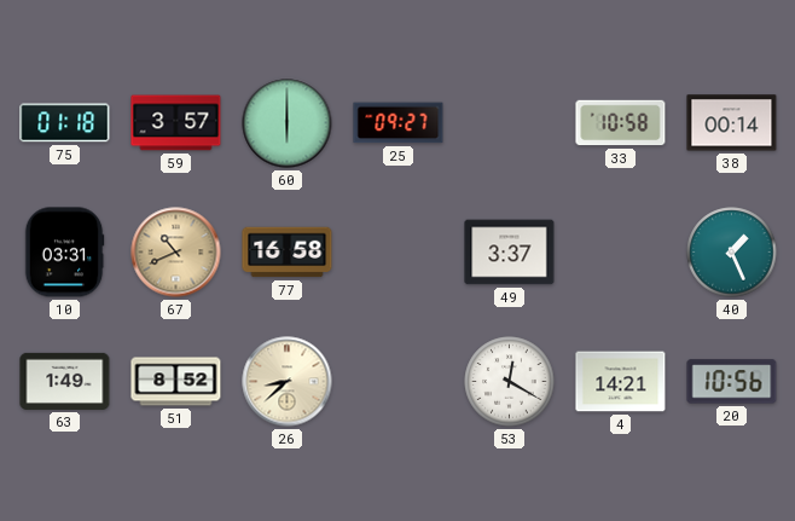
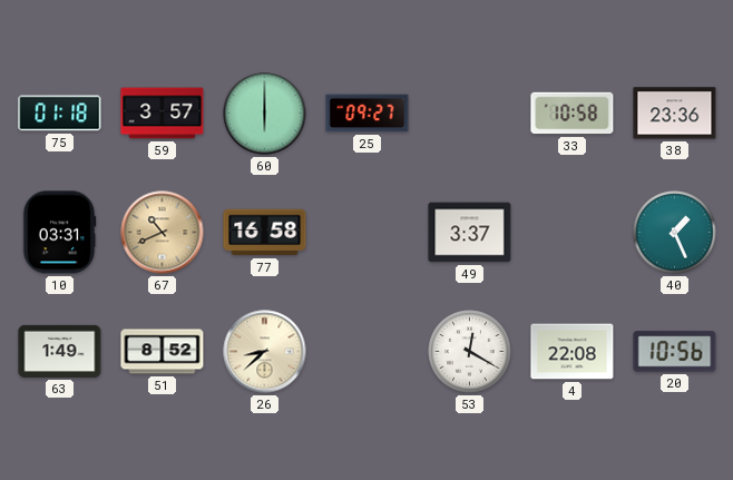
38: 00:14 -> 23:36 (675, 114)
4: 14:21 -> 22:08 (573, 352)
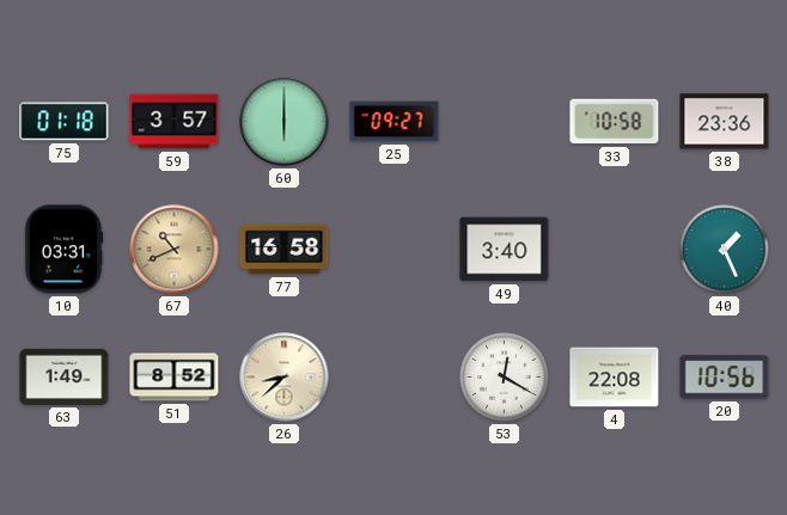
49: 3:37 -> 3:40 (505, 250)
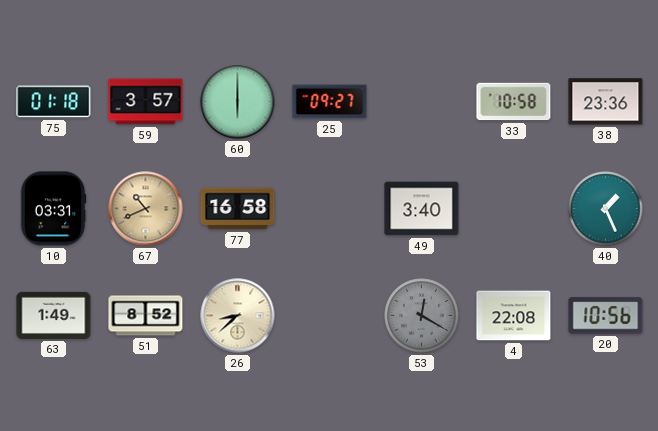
53 dial: white -> grey (422, 316)
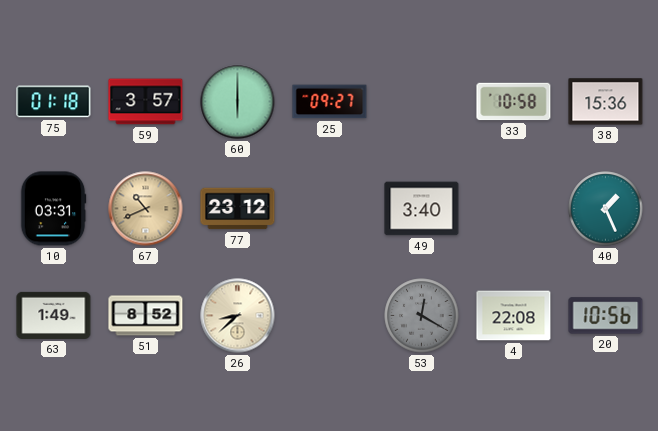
38: 23:36 -> 15:36 (606, 102)
77: 16:58 -> 23:12 (238, 209)
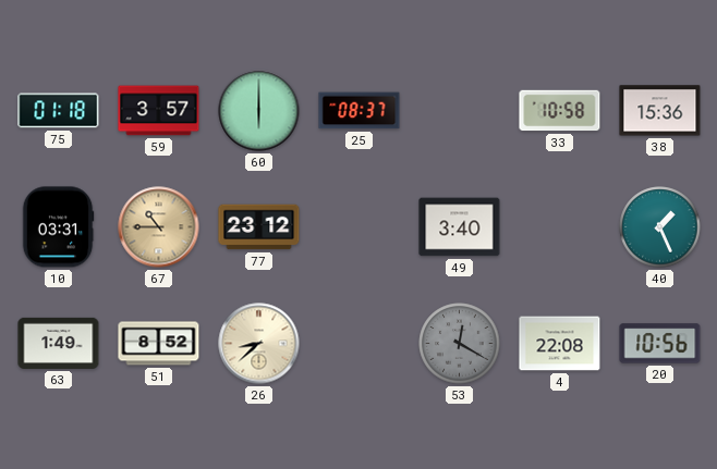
25: 09:27 -> 08:37 (360, 111)
67: 10:41 -> 10:45 (159, 227)
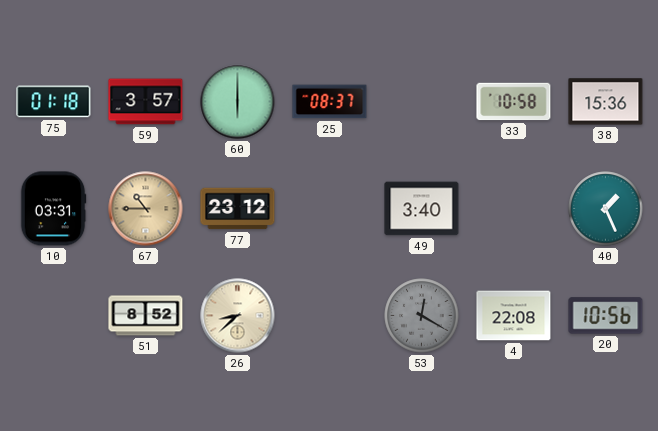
63: 1:49 -> none (59, 343)
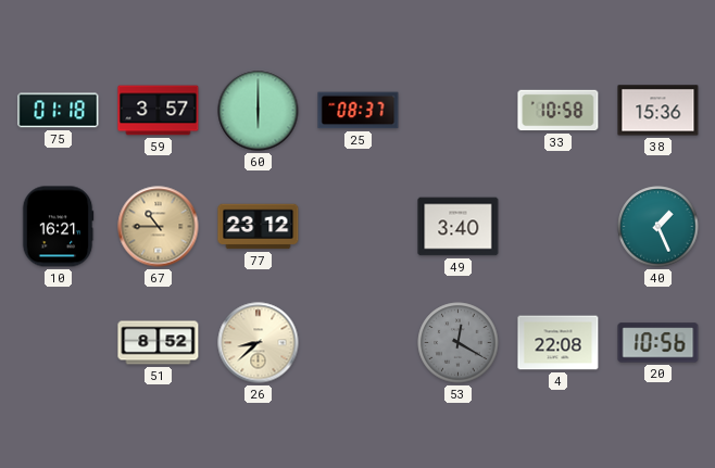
10: 03:31 -> 16:21 (58, 227)
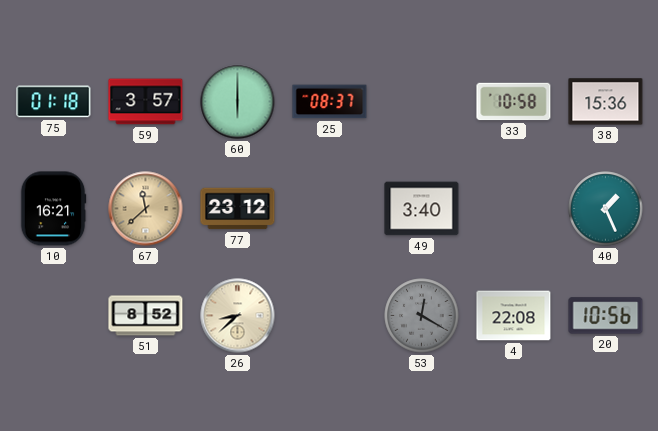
67: 10:45 -> 11:38 (146, 209)
